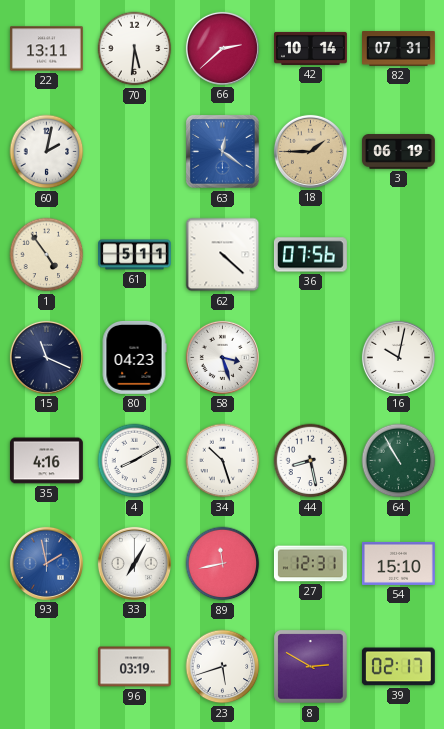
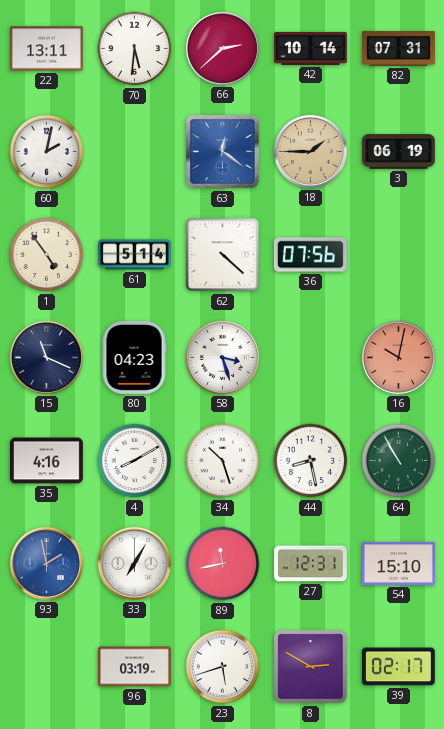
61: 5:11 -> 5:14 (135, 255)
16 dial: white -> salmon (398, 357)
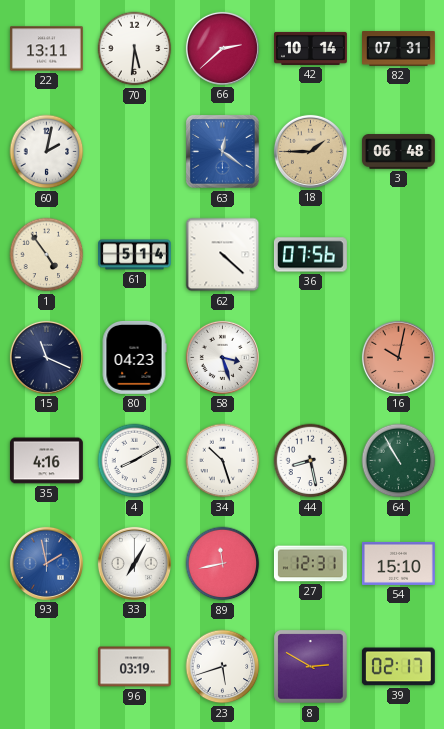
3: 06:19 -> 06:48 (398, 152)
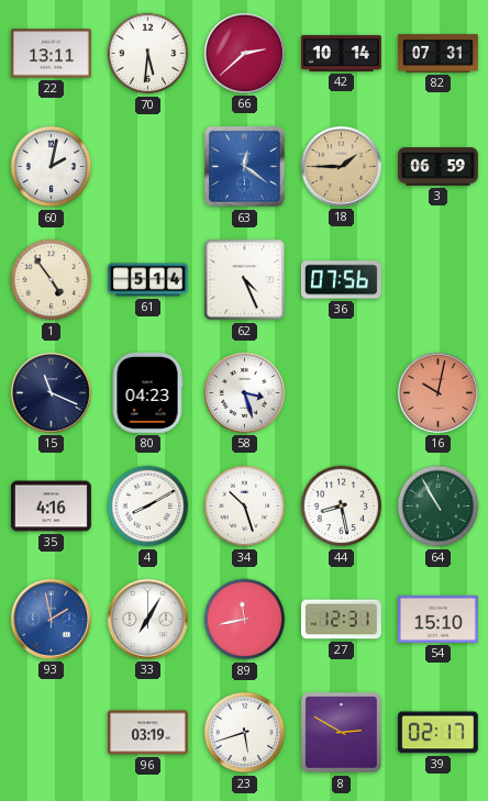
3: 06:48 -> 06:59 (437, 167)
62: 4:22 -> 4:26 (245, 280)
